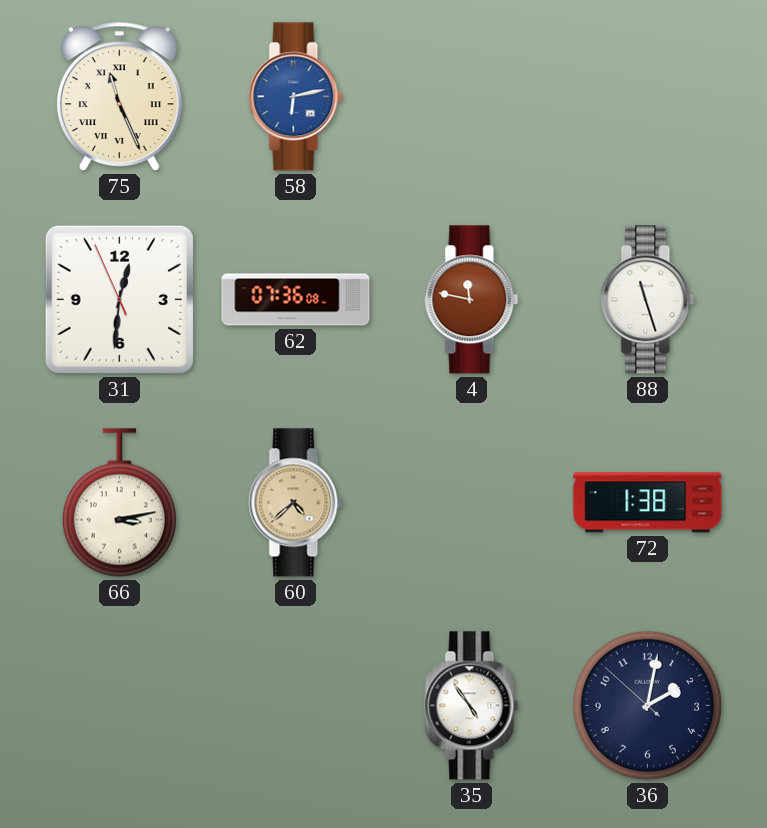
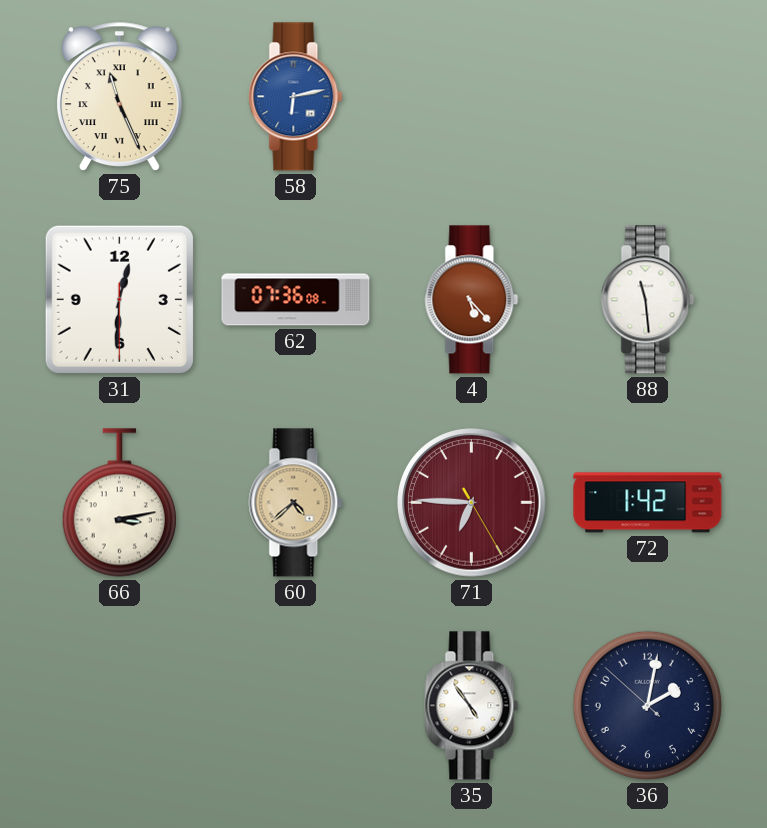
31: 12:30:56 -> 12:30:30 (119, 299)
4: 11:47 -> 5:23 (472, 300)
88: 11:27 -> 11:29 (648, 300)
71: none -> 6:45 (472, 503)
72: 1:38 -> 1:42 (648, 503)
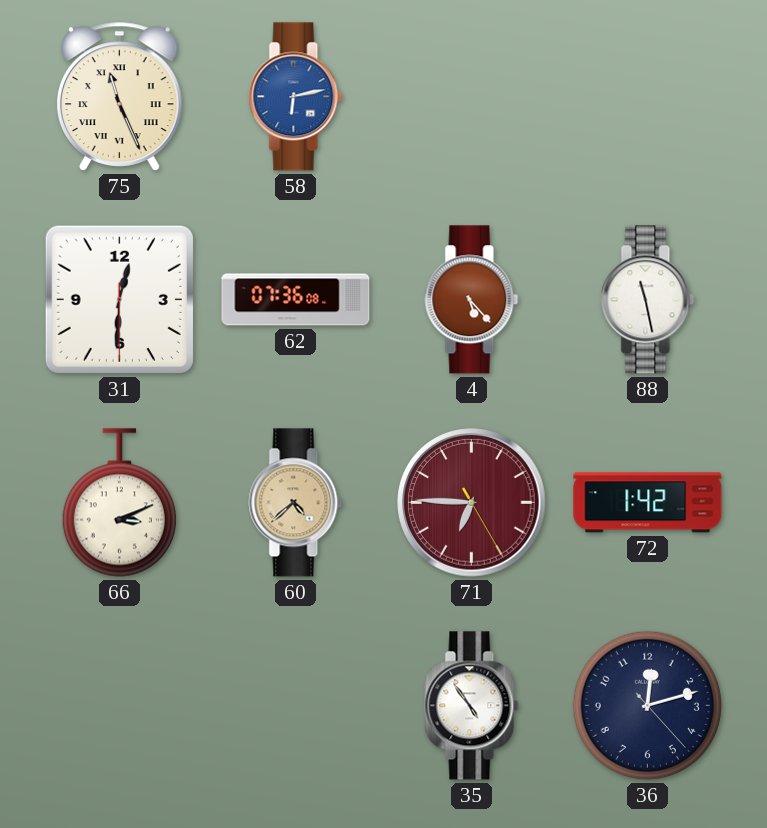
88: 11:29 -> 11:28 (648, 300)
66: 3:13 -> 3:11 (119, 503)
36: 2:01 -> 12:12 (647, 705)
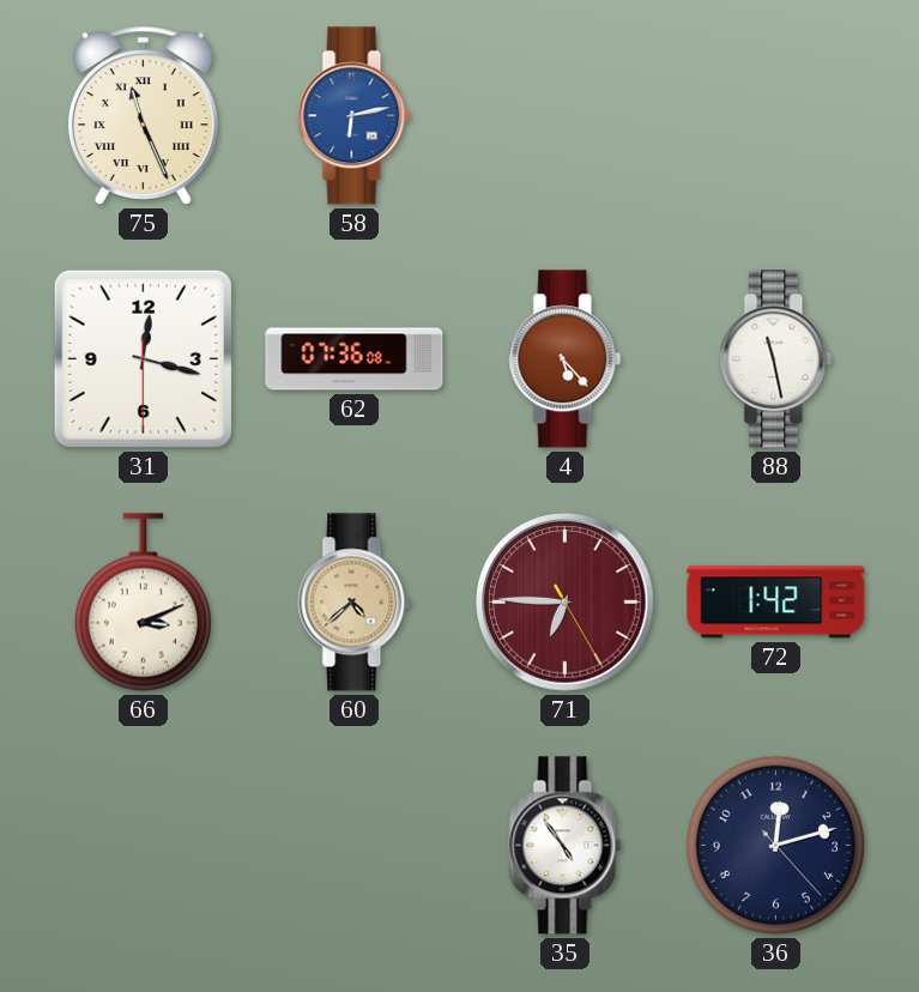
31: 12:30 -> 12:17 (143, 358)
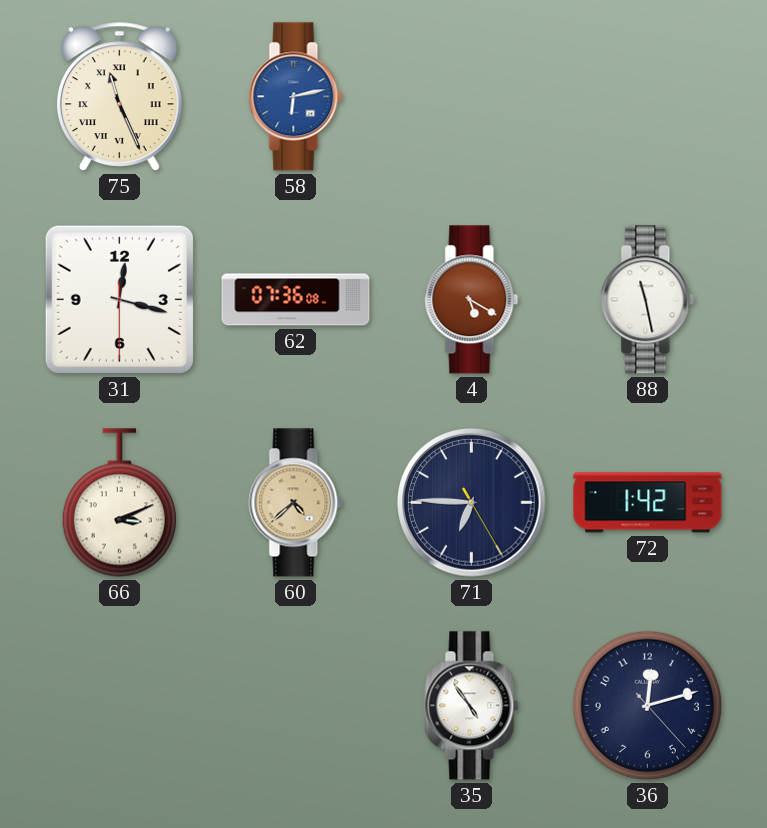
4: 5:23 -> 5:20 (472, 300)
71 dial: burgundy -> navy (472, 503)
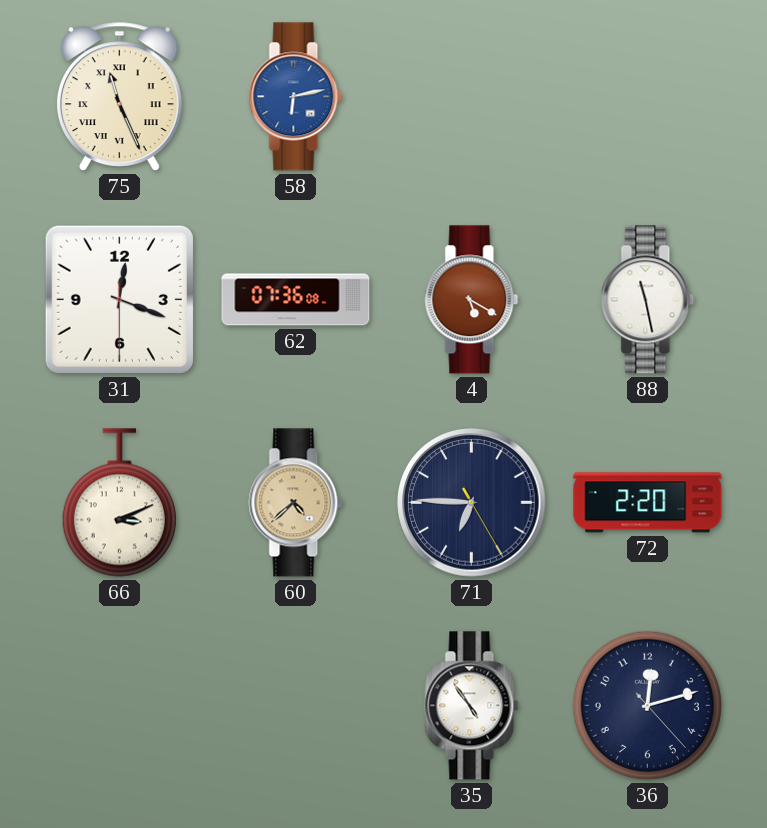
31: 12:17 -> 12:18 (119, 299)
72: 1:42 -> 2:20 (648, 503)
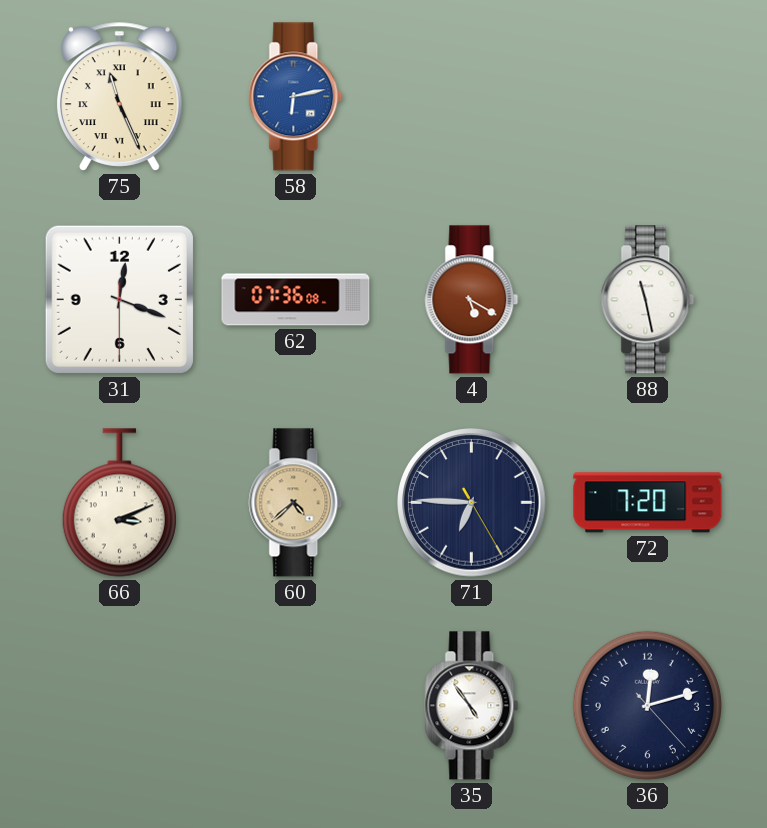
72: 2:20 -> 7:20 (648, 503)
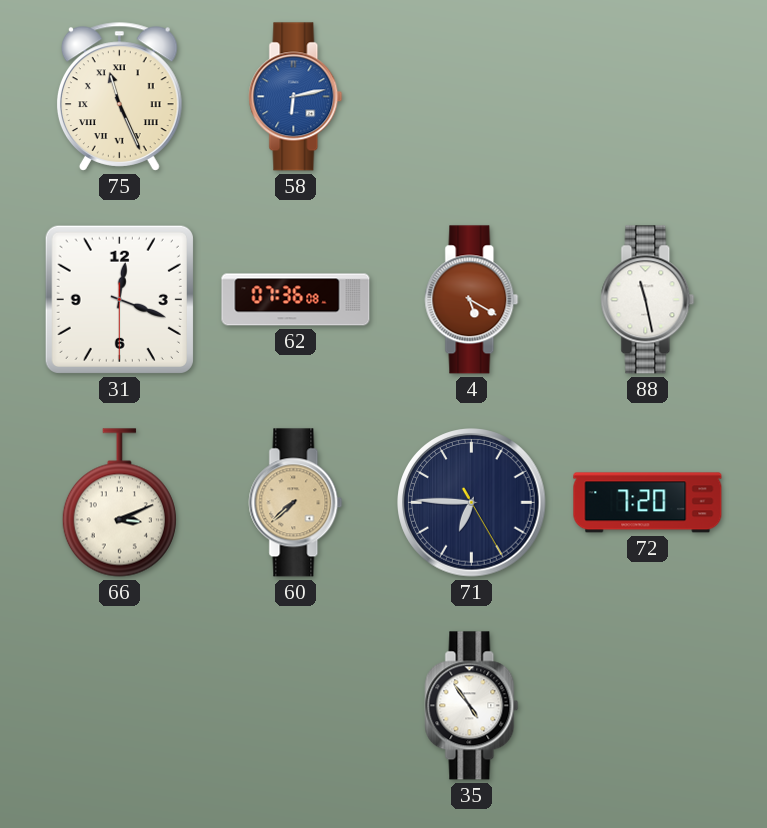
60: 4:38 -> 7:38 (296, 503)
36: 12:12 -> none (647, 705)
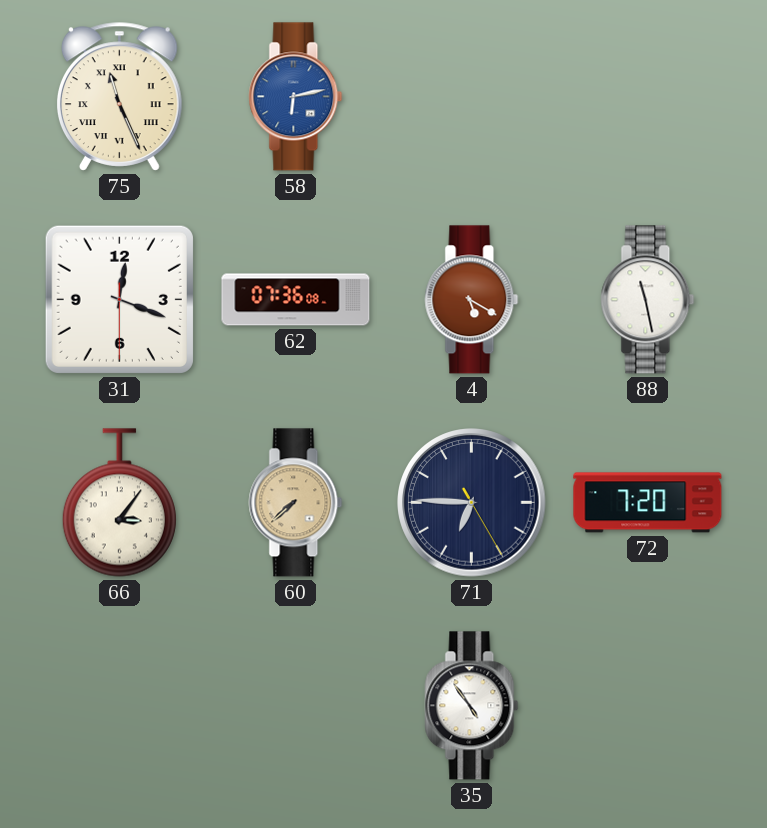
66: 3:11 -> 3:06 (119, 503)
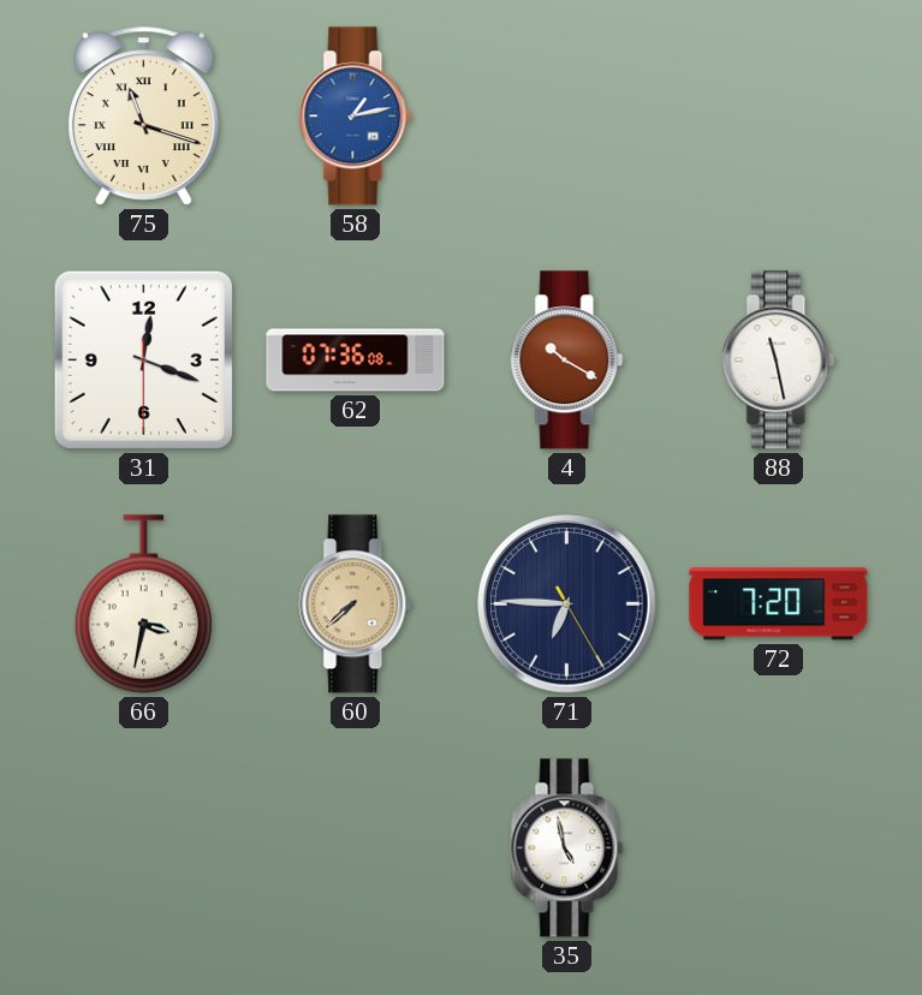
75: 11:26 -> 11:18 (143, 115)
58: 6:13 -> 1:13 (356, 117)
4: 5:20 -> 10:20 (567, 361)
66: 3:06 -> 3:32 (143, 604)
35: 4:54 -> 4:58 (567, 848)
